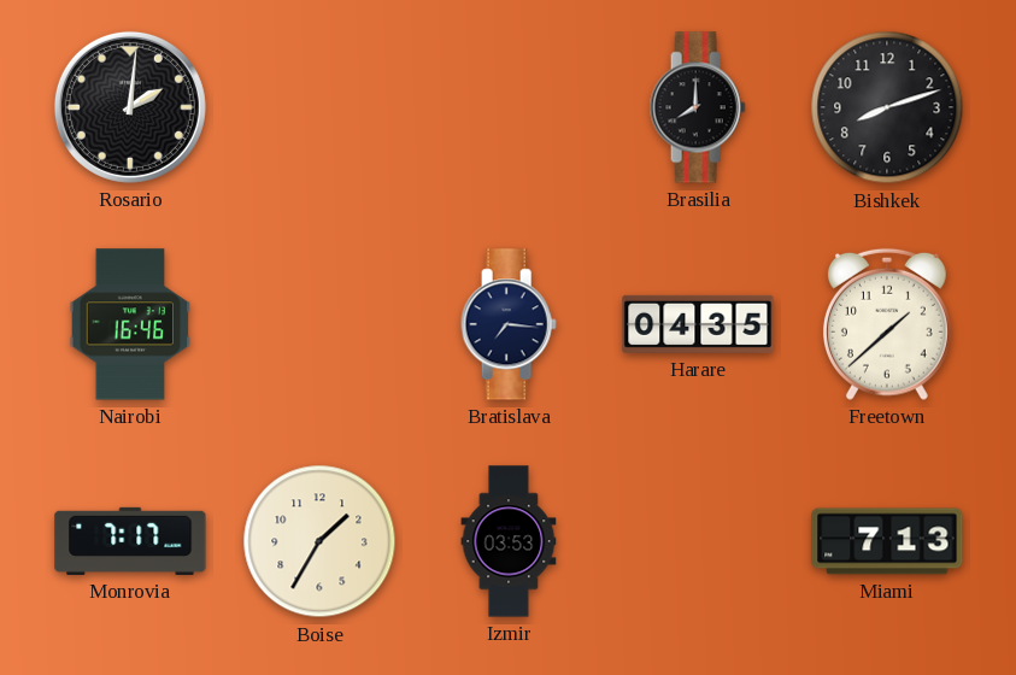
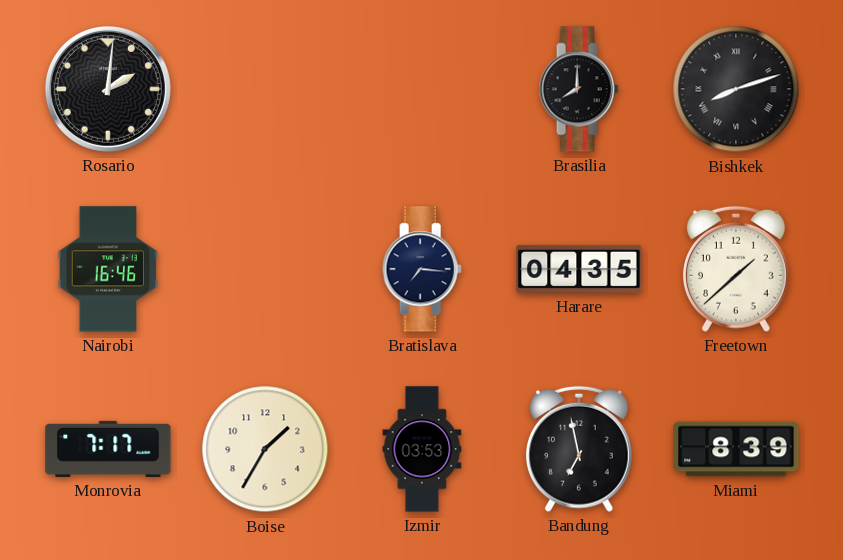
Bishkek numerals: Arabic -> Roman (736, 89)
Bandung: none -> 6:58 (579, 449)
Miami: 7:13 -> 8:39 (736, 449)
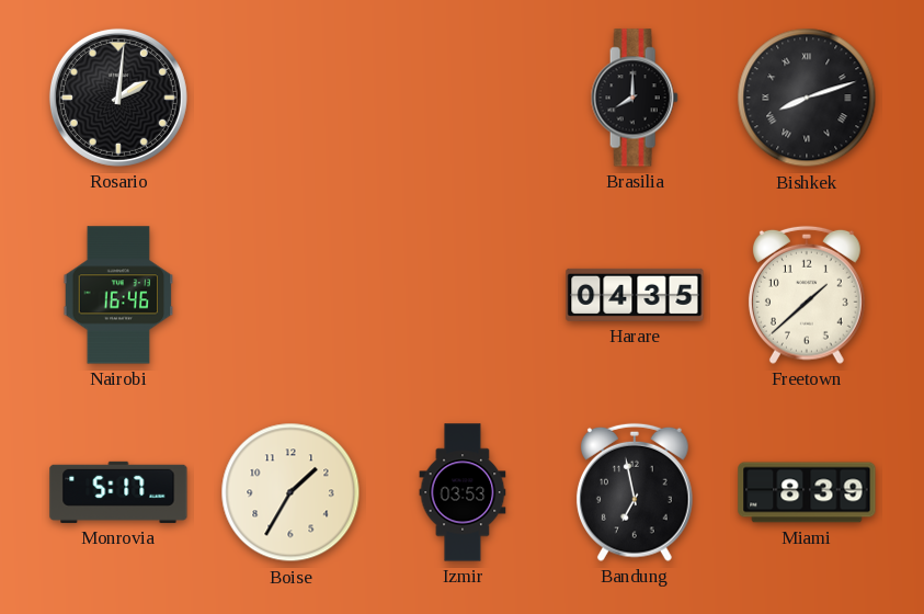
Bratislava: 7:16 -> none (422, 269)
Monrovia: 7:17 -> 5:17 (118, 492)
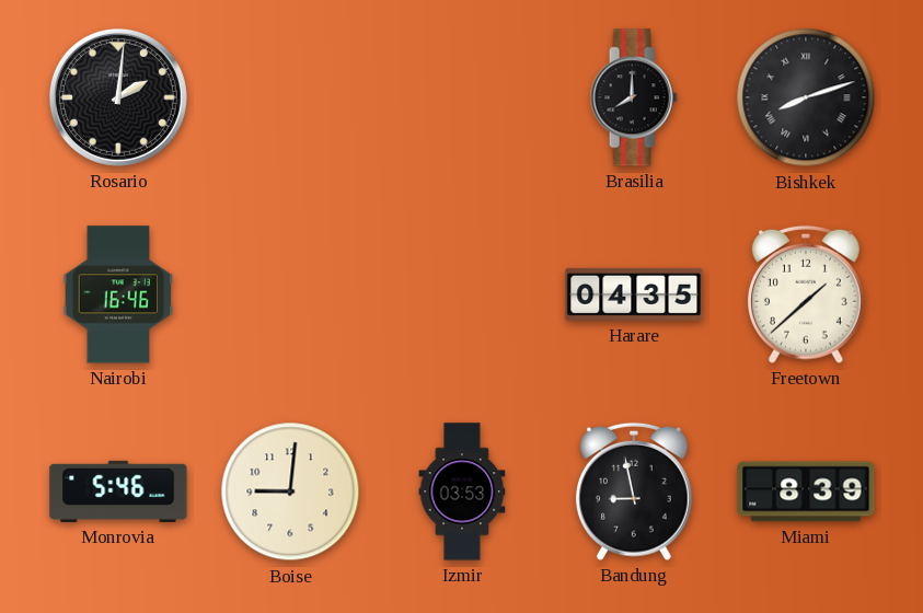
Monrovia: 5:17 -> 5:46 (118, 491)
Boise: 1:35 -> 9:01 (290, 491)
Bandung: 6:58 -> 8:58 (634, 491)
